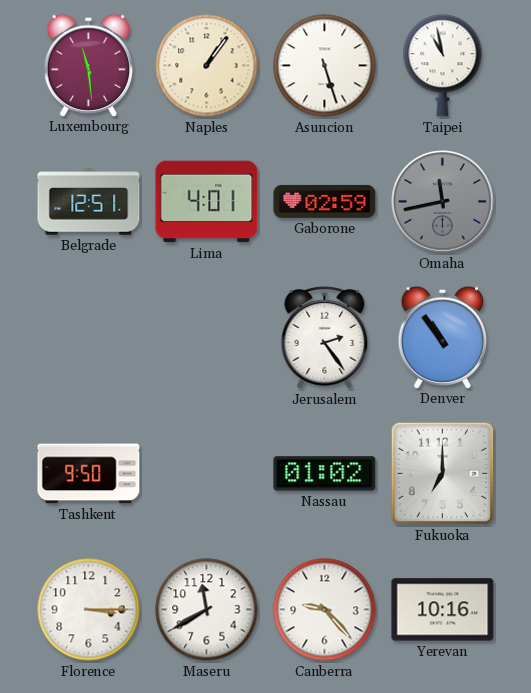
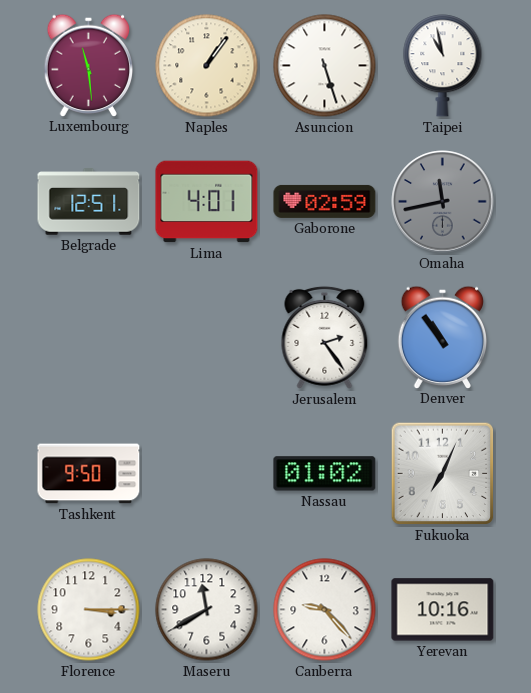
Fukuoka: 7:00 -> 7:04 (443, 474)
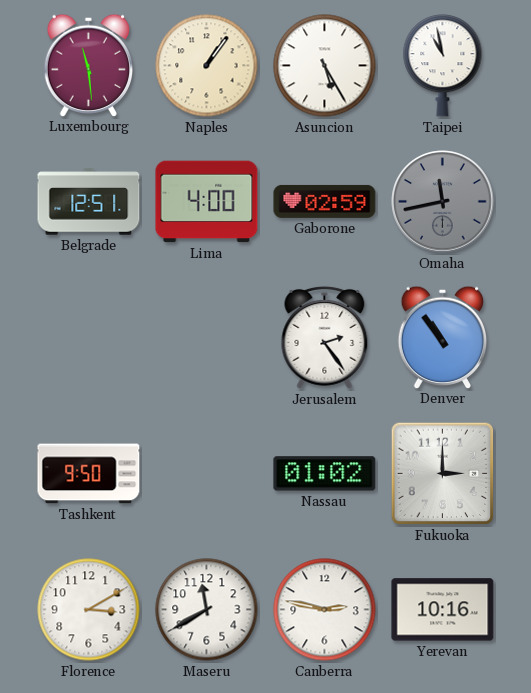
Asuncion: 5:27 -> 5:25 (325, 66)
Lima: 4:01 -> 4:00 (207, 202)
Fukuoka: 7:04 -> 3:00 (443, 474)
Florence: 3:15 -> 3:10 (89, 610)
Canberra: 9:23 -> 2:47 (325, 610)
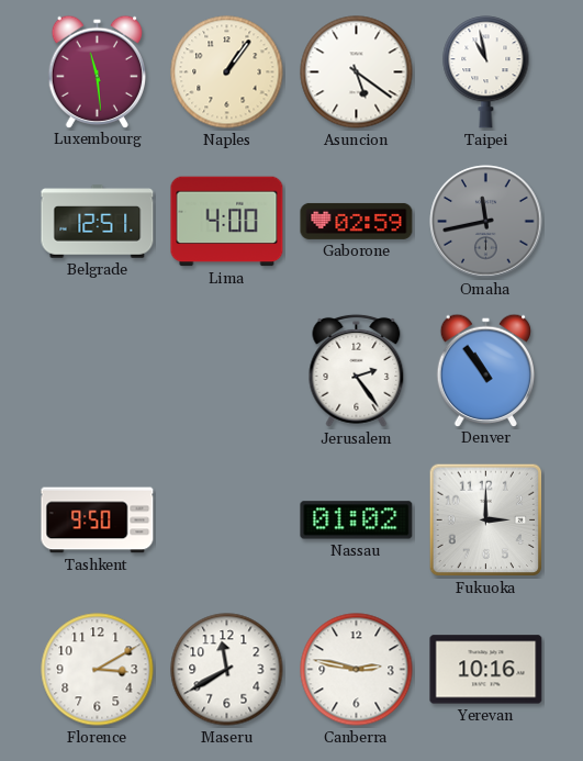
Asuncion: 5:25 -> 5:21 (357, 72)
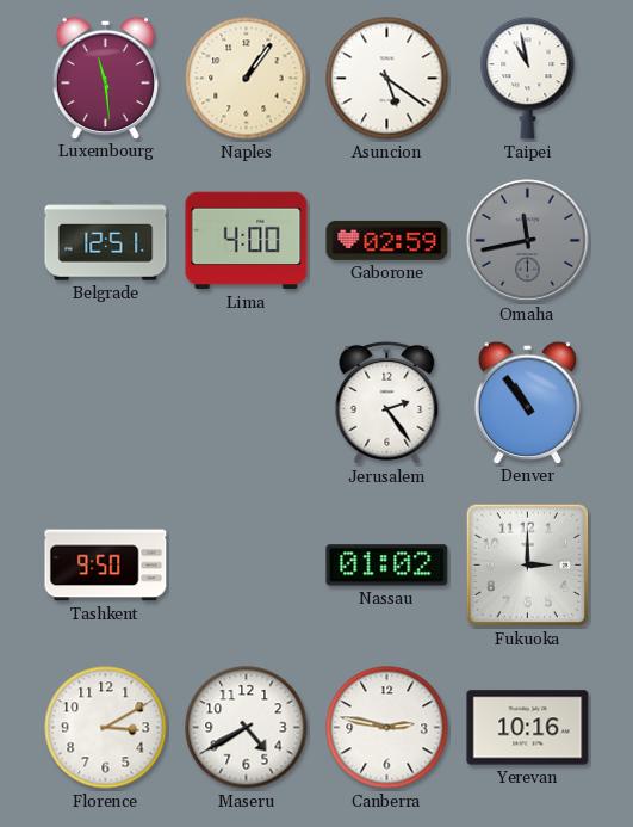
Maseru: 11:40 -> 4:40 (247, 728)
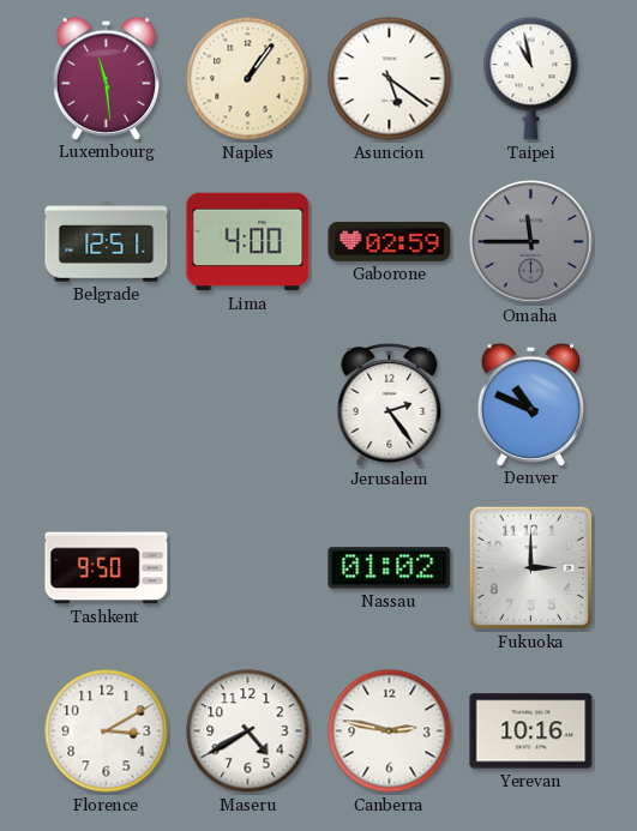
Omaha: 11:43 -> 11:45 (531, 242)
Denver: 10:54 -> 10:49 (530, 404)
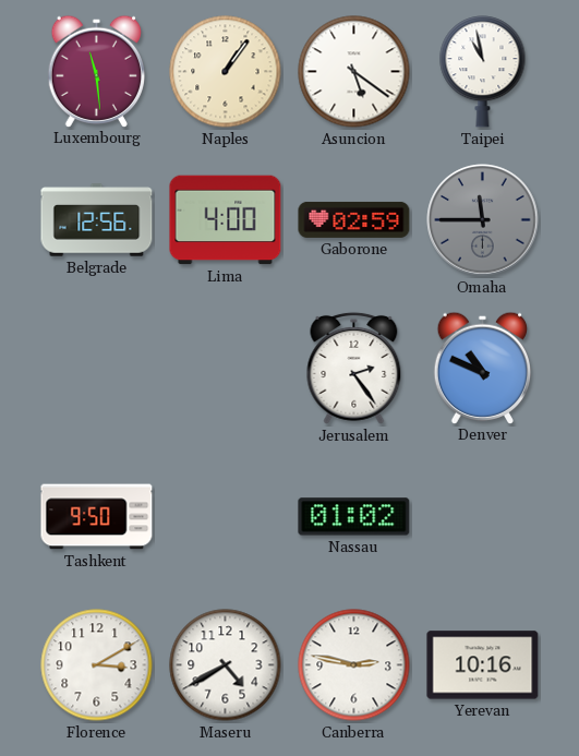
Belgrade: 12:51 -> 12:56 (97, 220)
Fukuoka: 3:00 -> none (531, 568)
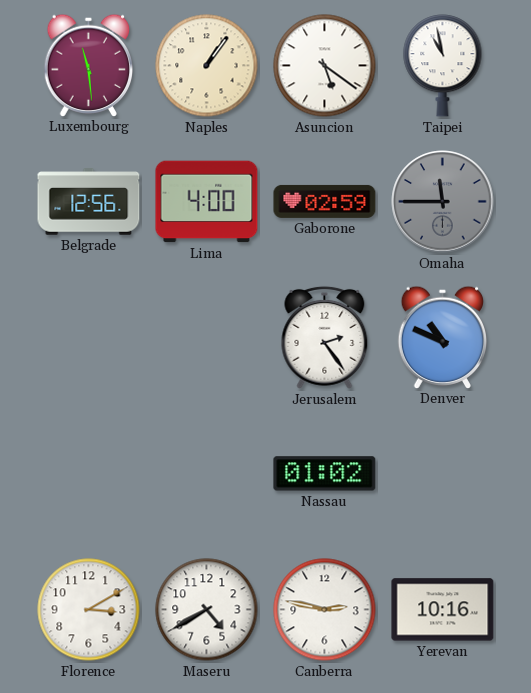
Tashkent: 9:50 -> none (97, 517)
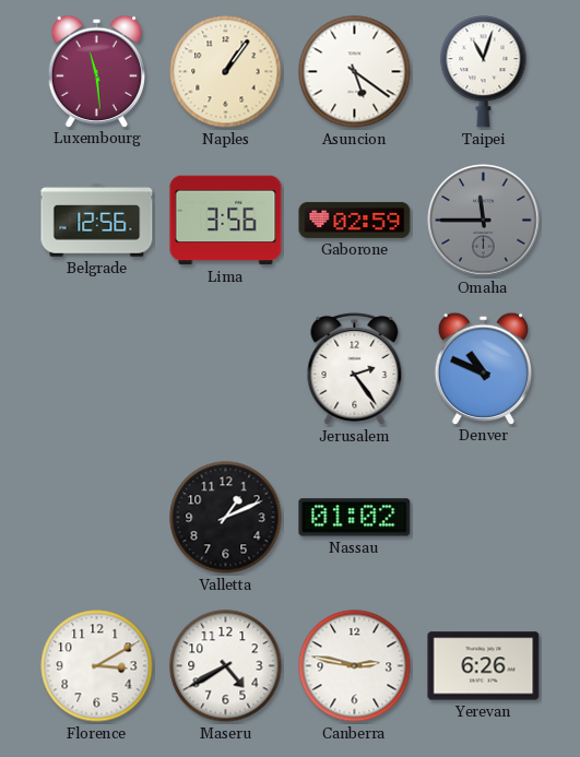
Taipei: 10:58 -> 11:03 (484, 72)
Lima: 4:00 -> 3:56 (226, 221)
Valletta: none -> 1:11 (226, 518)
Yerevan: 10:16 -> 6:26 (484, 666)
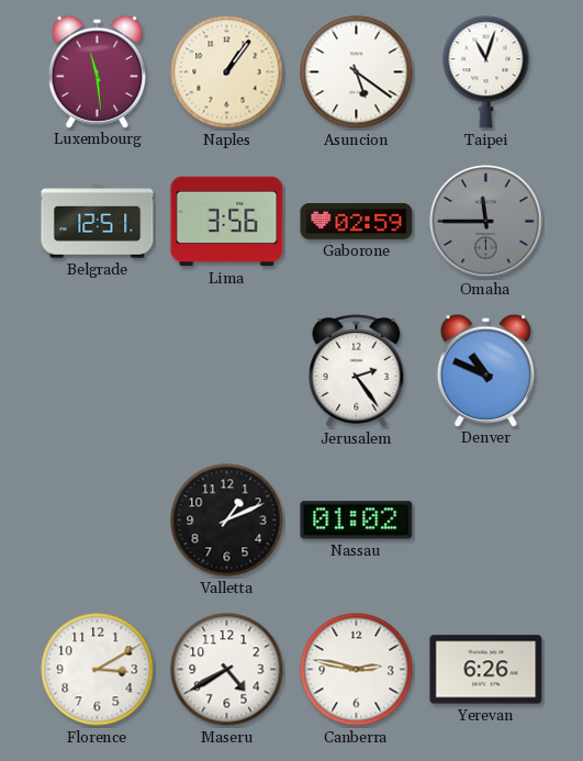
Belgrade: 12:56 -> 12:51 (98, 222)
